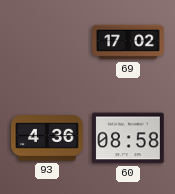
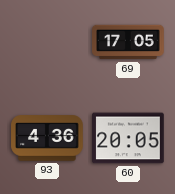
69: 17:02 -> 17:05 (128, 42)
60: 08:58 -> 20:05 (128, 138)
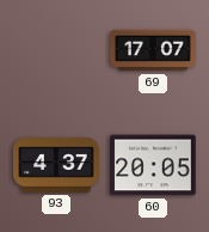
69: 17:05 -> 17:07 (153, 50)
93: 4:36 -> 4:37 (56, 165)
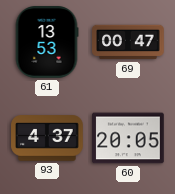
61: none -> 13:53 (47, 42)
69: 17:07 -> 00:47 (128, 42)
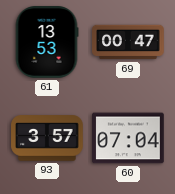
93: 4:37 -> 3:57 (47, 138)
60: 20:05 -> 07:04 (128, 138)
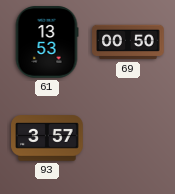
69: 00:47 -> 00:50 (128, 42)
60: 07:04 -> none (128, 138)
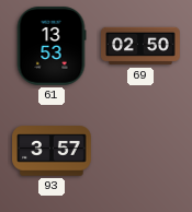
69: 00:50 -> 02:50 (140, 46)
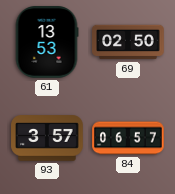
84: none -> 06:57 (128, 138)
